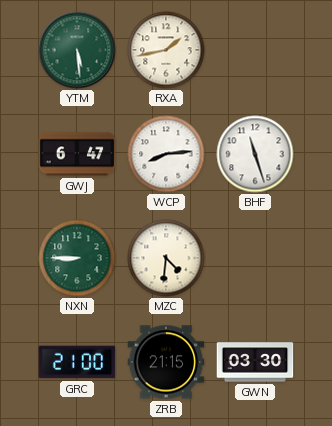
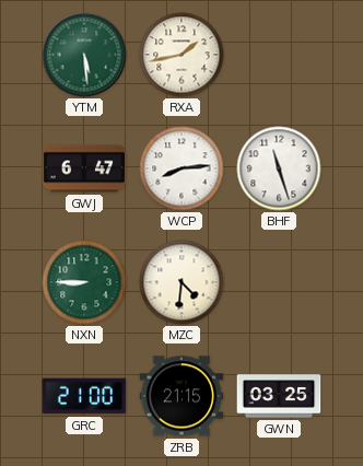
GWN: 03:30 -> 03:25 (279, 396)
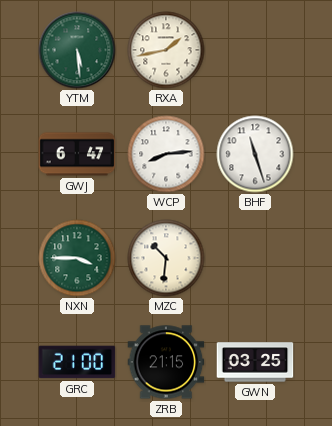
NXN: 8:45 -> 3:45 (77, 258)
MZC: 4:31 -> 10:31 (166, 258)
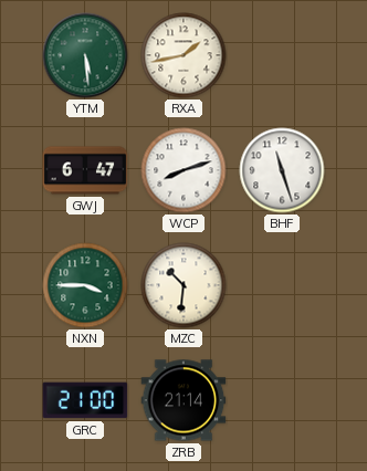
WCP: 8:14 -> 8:12 (183, 170)
ZRB: 21:15 -> 21:14 (183, 400)
GWN: 03:25 -> none (255, 362)
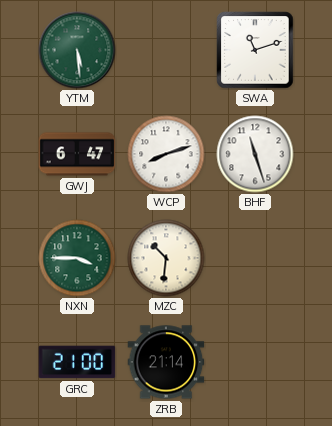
RXA: 1:43 -> none (183, 55)
SWA: none -> 11:12 (255, 50)
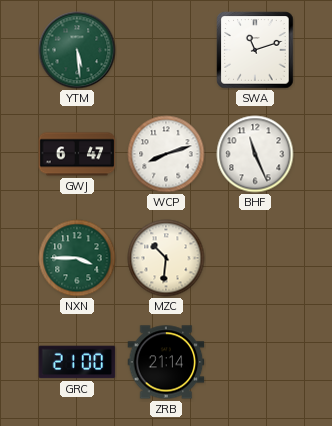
BHF: 11:27 -> 11:26 (255, 154)
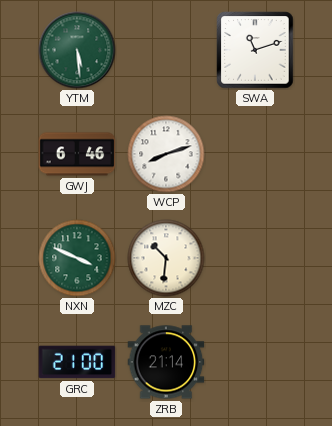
GWJ: 6:47 -> 6:46 (77, 154)
BHF: 11:26 -> none (255, 154)
NXN: 3:45 -> 3:49 (77, 258)
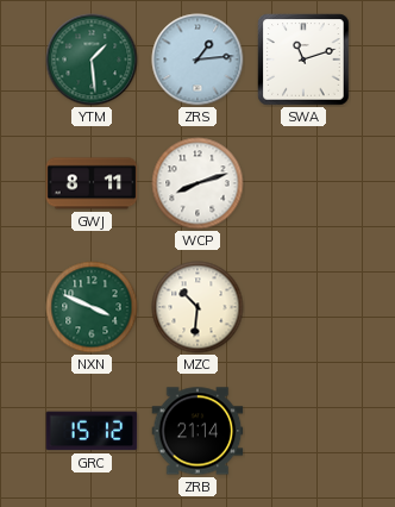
YTM: 5:29 -> 1:29 (92, 60)
ZRS: none -> 1:14 (197, 60)
GWJ: 6:46 -> 8:11 (92, 183)
GRC: 21:00 -> 15:12 (92, 431)
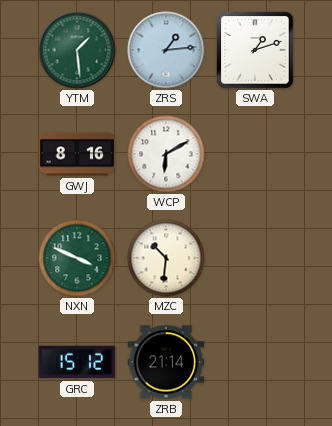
SWA: 11:12 -> 1:12 (255, 50)
GWJ: 8:11 -> 8:16 (77, 154)
WCP: 8:12 -> 6:10 (166, 154)
